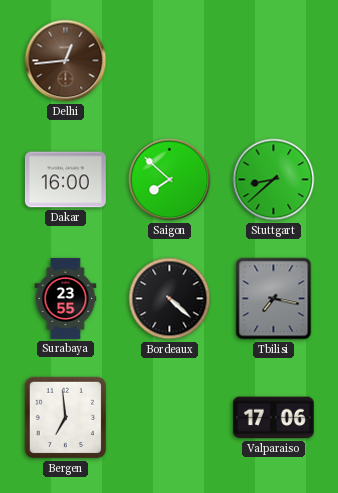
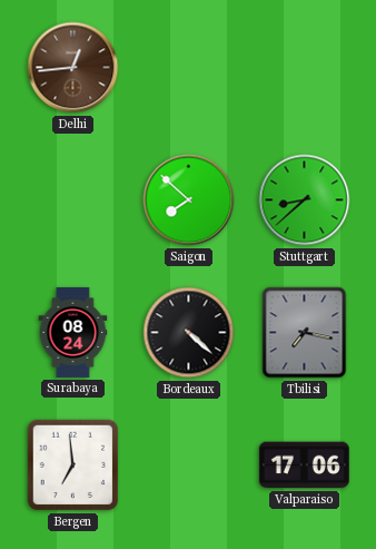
Dakar: 16:00 -> none (65, 180)
Surabaya: 23:55 -> 08:24 (73, 332)
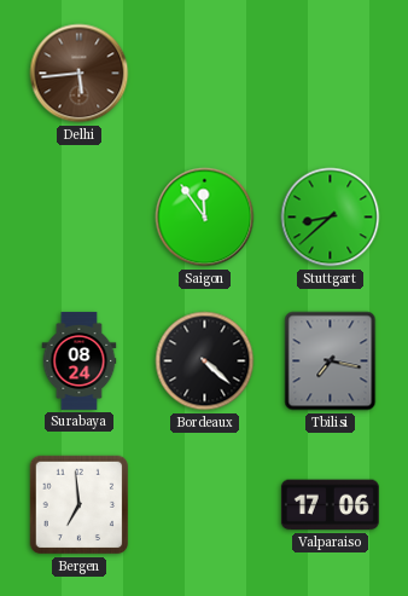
Delhi: 12:44 -> 5:44 (80, 74)
Saigon: 7:52 -> 11:54 (205, 218)
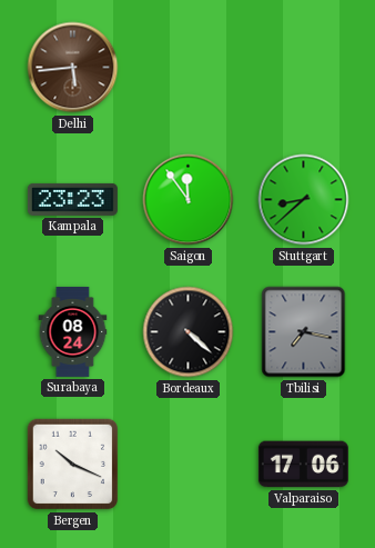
Kampala: none -> 23:23 (72, 199)
Bergen: 6:59 -> 10:19 (73, 465)
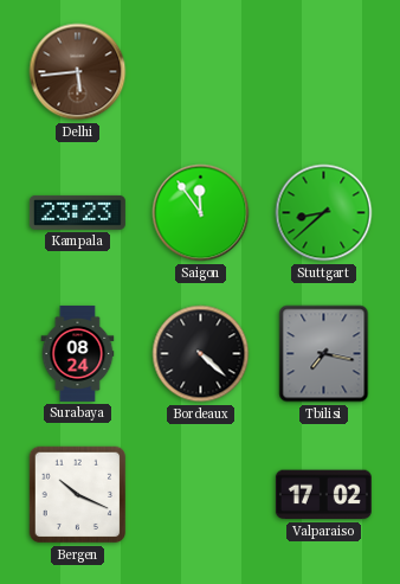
Valparaiso: 17:06 -> 17:02 (323, 495)
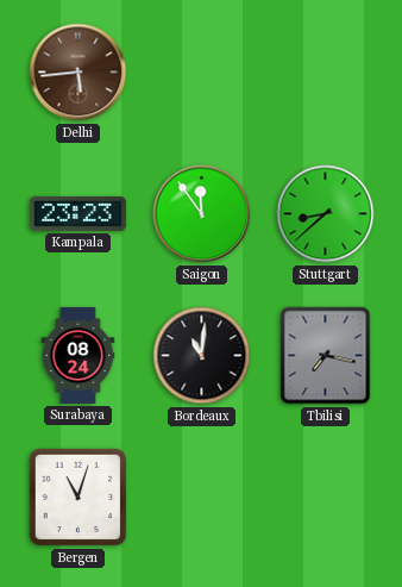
Bordeaux: 4:22 -> 11:01 (202, 356)
Bergen: 10:19 -> 11:03 (78, 498)
Valparaiso: 17:02 -> none (323, 495)
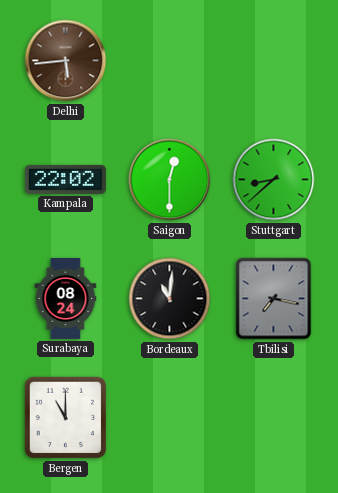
Kampala: 23:23 -> 22:02 (65, 179)
Saigon: 11:54 -> 12:30 (170, 180)
Bergen: 11:03 -> 11:00 (66, 418)
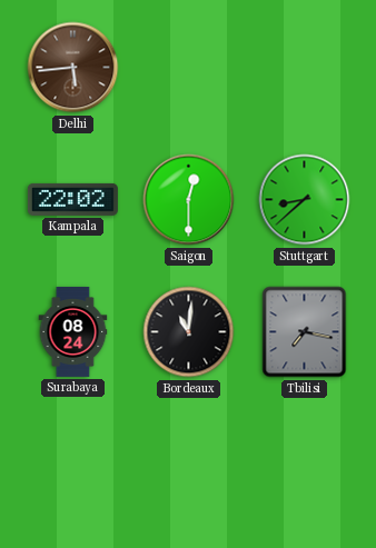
Bergen: 11:00 -> none (66, 418)
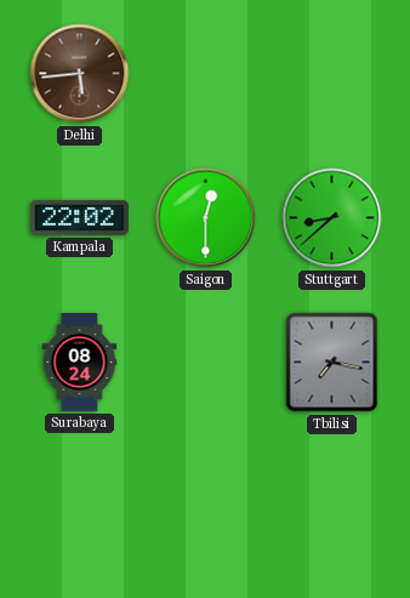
Bordeaux: 11:01 -> none (189, 332)
